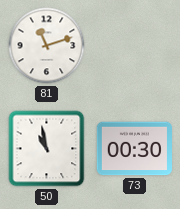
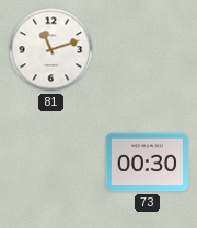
50: 10:58 -> none (47, 149)
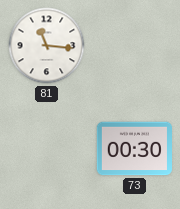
81: 11:12 -> 11:16 (47, 46)
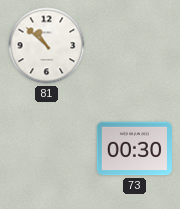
81: 11:16 -> 10:52 (47, 46)
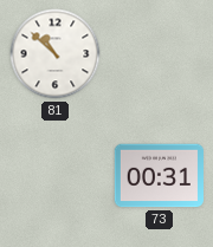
73: 00:30 -> 00:31 (159, 176)
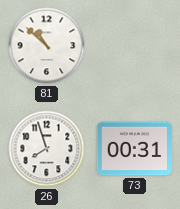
26: none -> 7:57 (47, 149)
